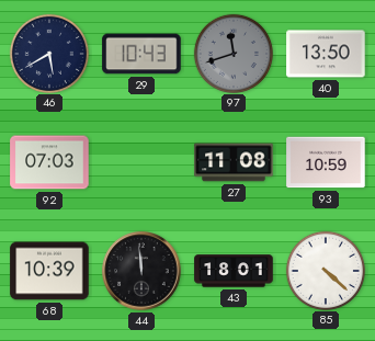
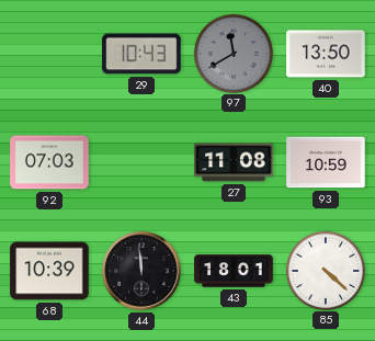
46: 5:40 -> none (48, 53)
97: 11:42 -> 11:40 (232, 53)
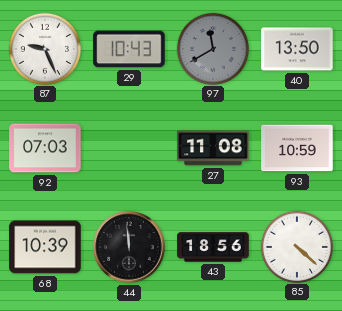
87: none -> 9:26 (44, 48)
43: 18:01 -> 18:56 (213, 247)
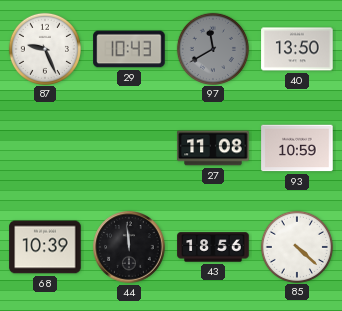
92: 07:03 -> none (45, 148)
